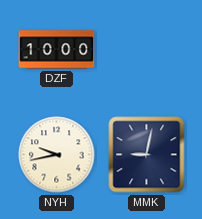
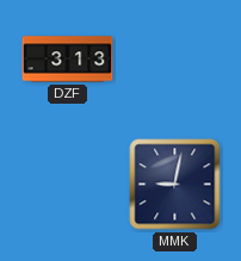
DZF: 10:00 -> 3:13 (68, 60)
NYH: 9:43 -> none (57, 155)
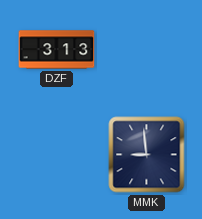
MMK: 9:02 -> 8:59 (147, 155)
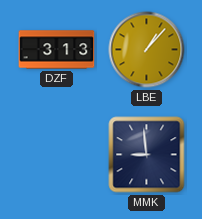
LBE: none -> 1:07 (147, 50)
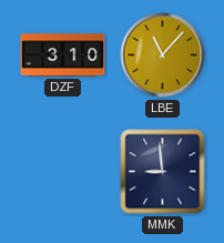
DZF: 3:13 -> 3:10 (63, 55)
LBE: 1:07 -> 11:07 (163, 55)
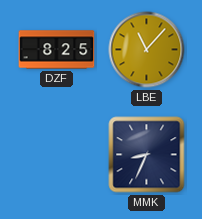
DZF: 3:10 -> 8:25 (57, 50)
MMK: 8:59 -> 8:34 (147, 155)
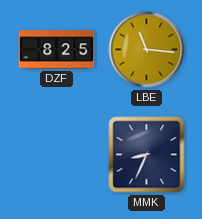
LBE: 11:07 -> 11:16 (147, 50)
